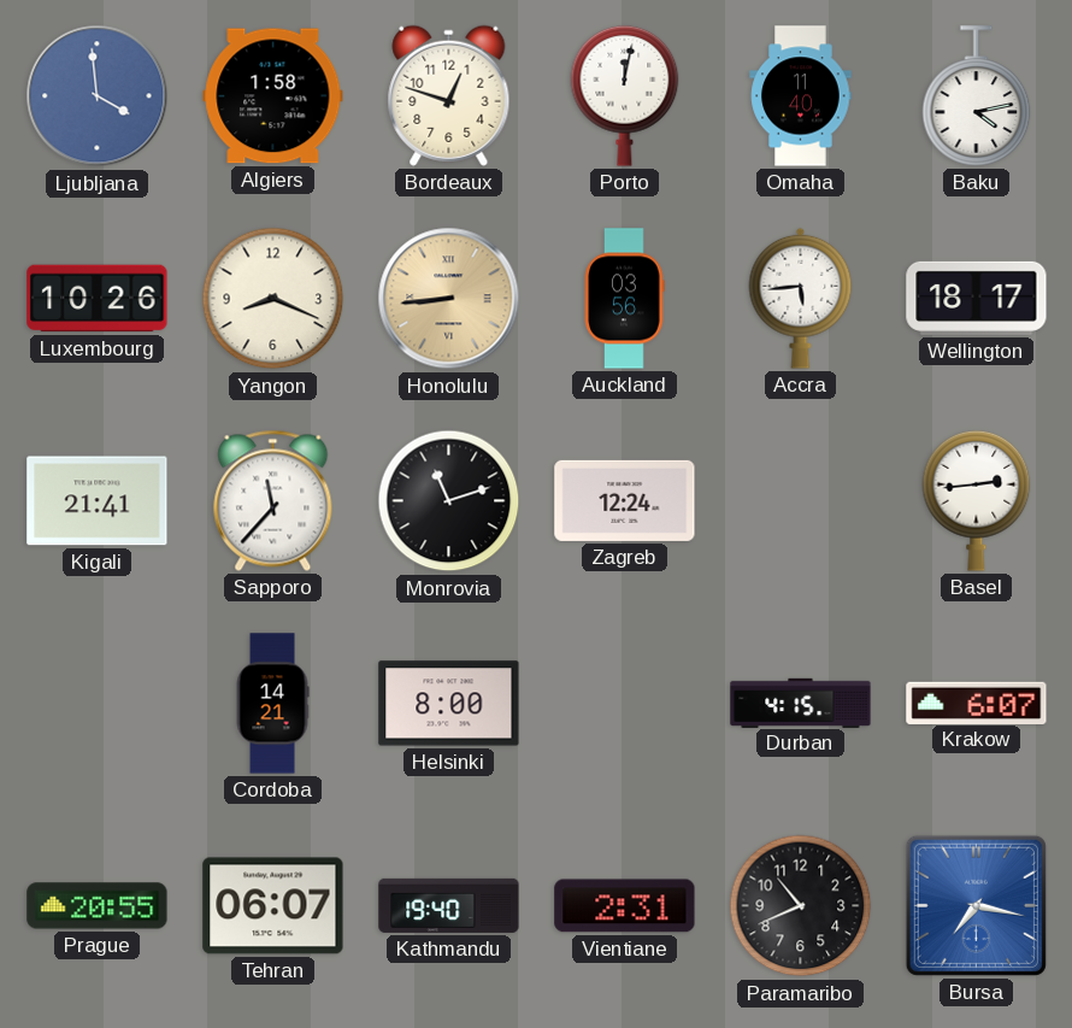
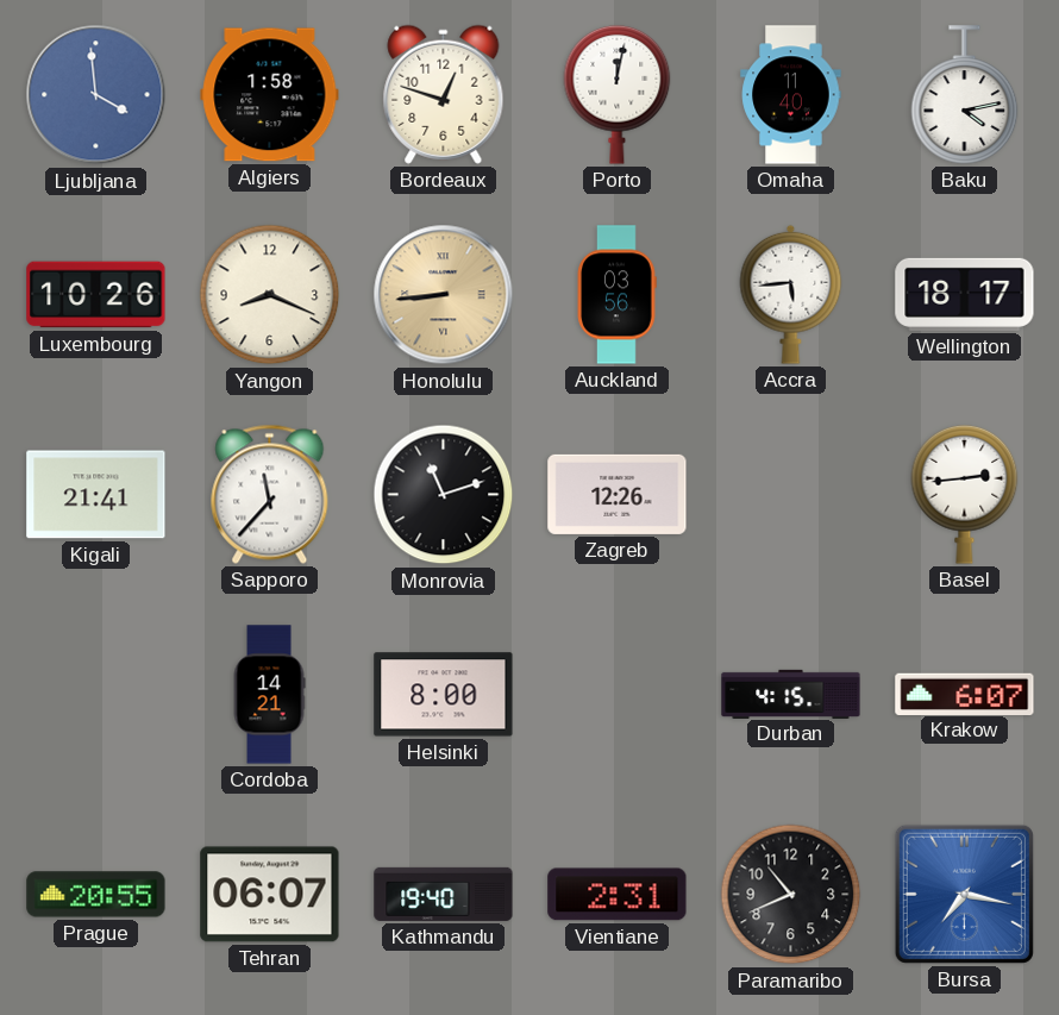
Zagreb: 12:24 -> 12:26 (618, 494)
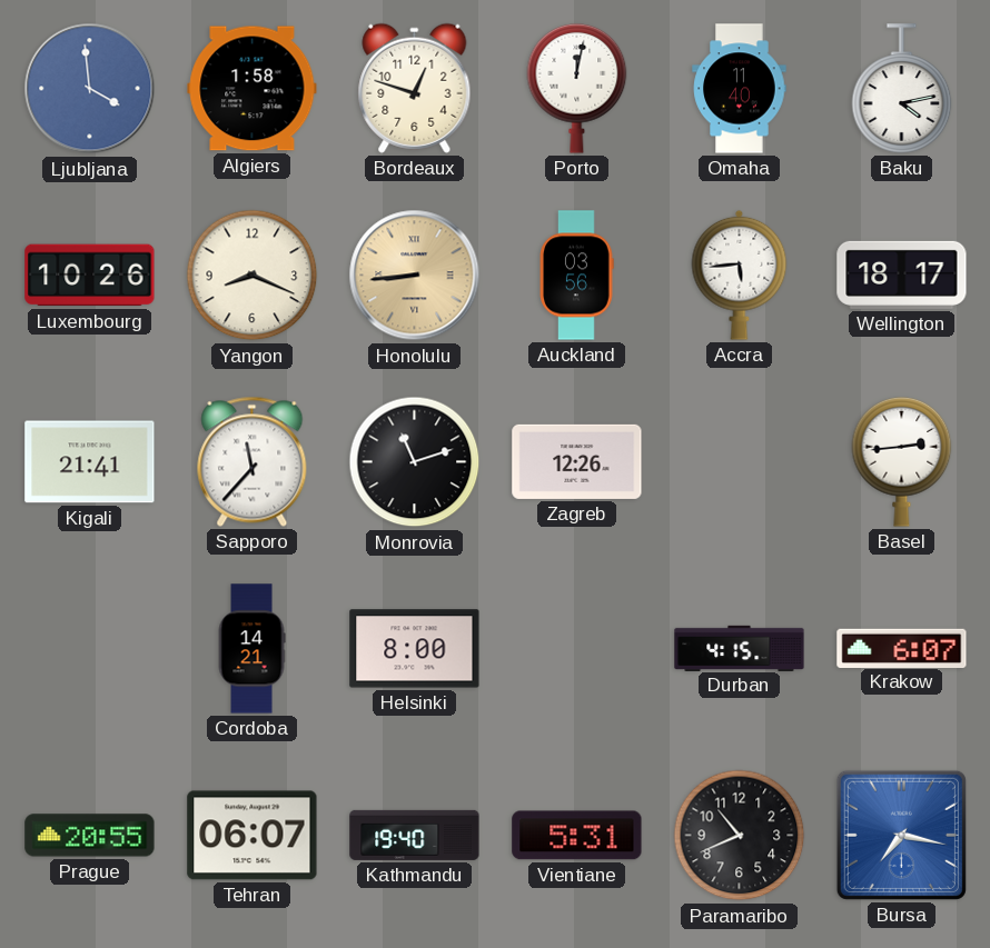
Vientiane: 2:31 -> 5:31 (577, 836)
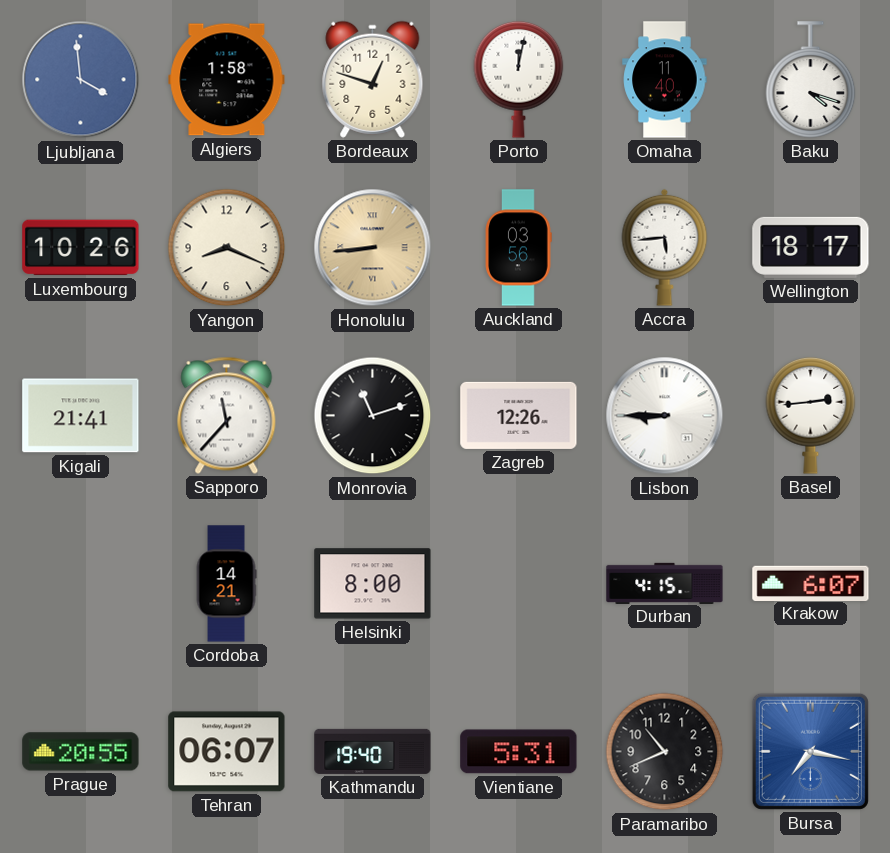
Baku: 4:13 -> 4:18 (811, 80)
Lisbon: none -> 8:45 (665, 416)
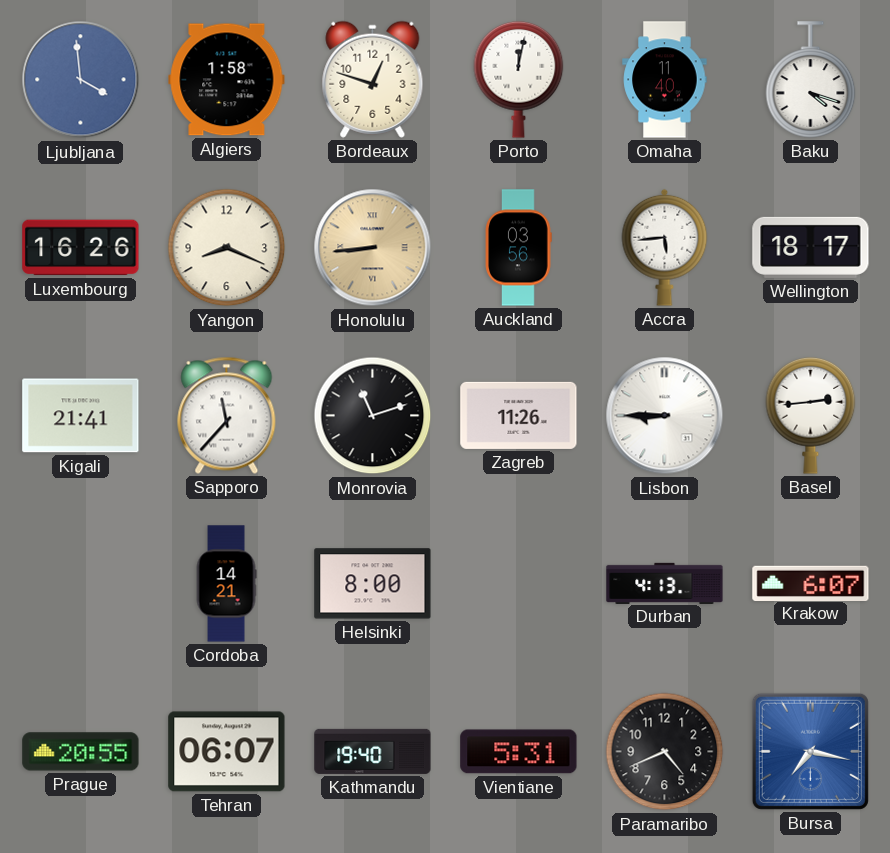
Luxembourg: 10:26 -> 16:26 (81, 248)
Zagreb: 12:26 -> 11:26 (519, 415)
Durban: 4:15 -> 4:13 (665, 583)
Paramaribo: 10:41 -> 4:41 (665, 752)
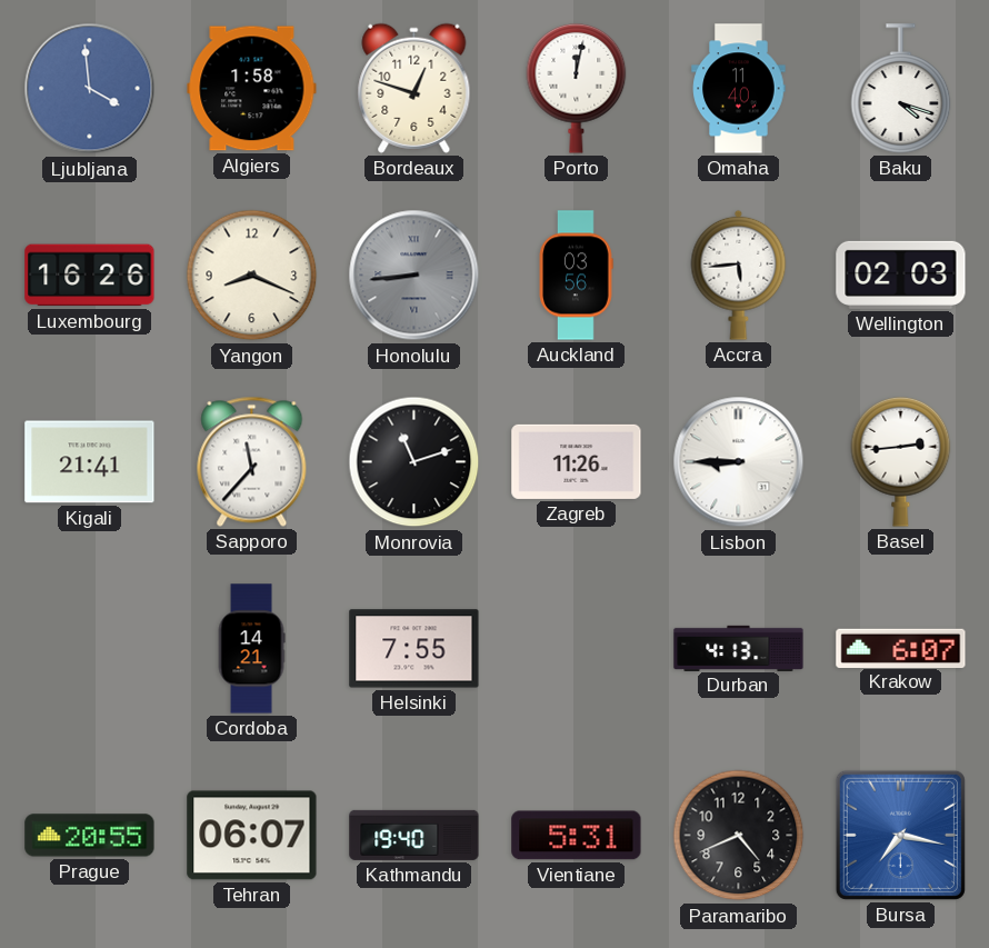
Honolulu dial: champagne -> grey (414, 276)
Wellington: 18:17 -> 02:03 (901, 275)
Helsinki: 8:00 -> 7:55 (414, 649)
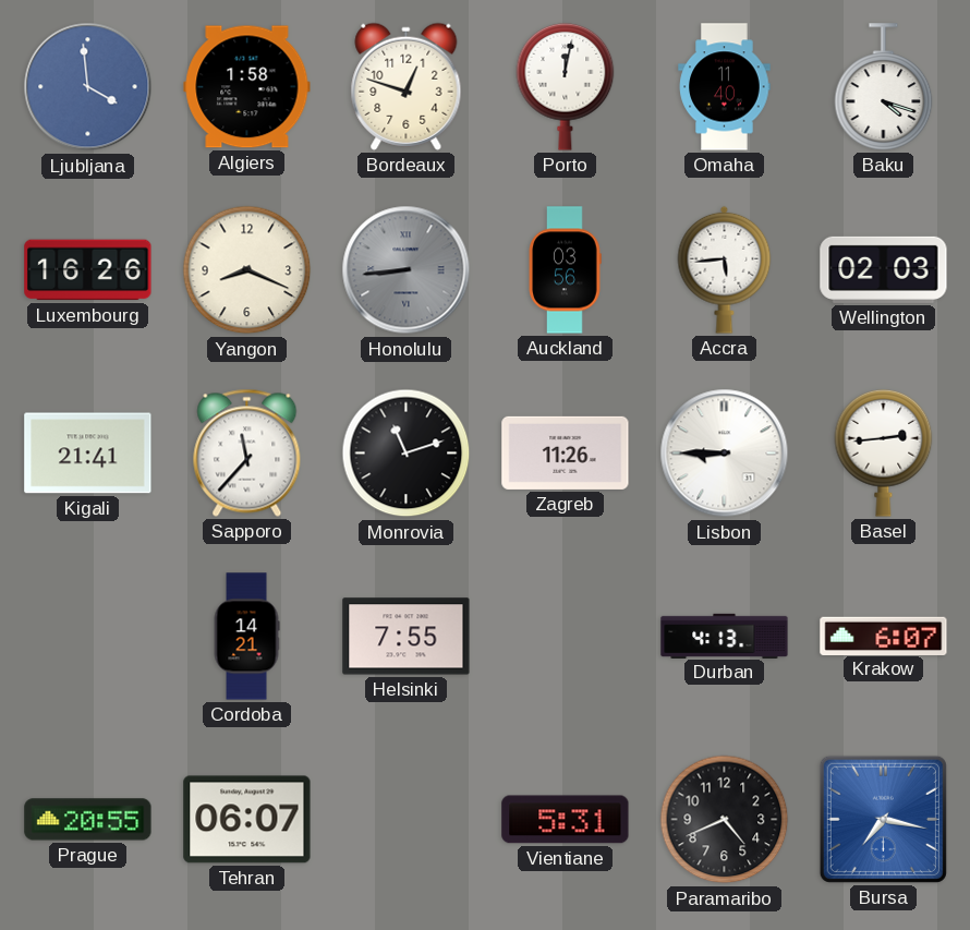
Kathmandu: 19:40 -> none (414, 835)
